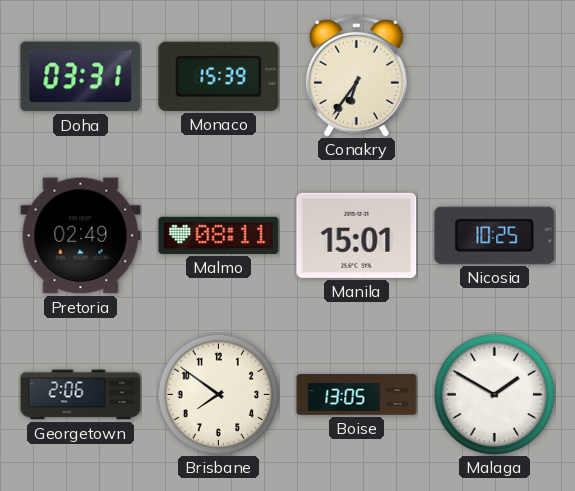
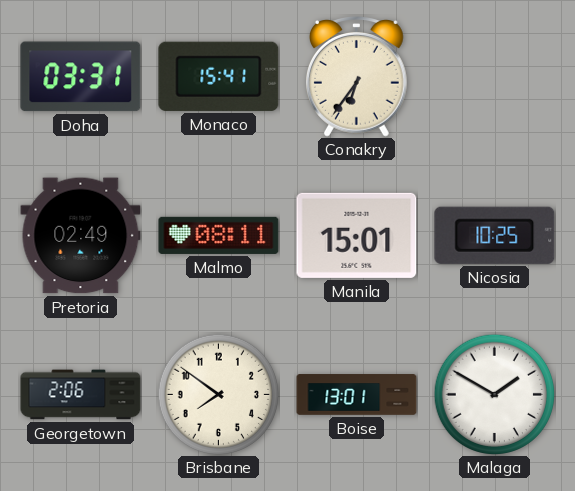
Monaco: 15:39 -> 15:41 (219, 76)
Boise: 13:05 -> 13:01 (357, 395)
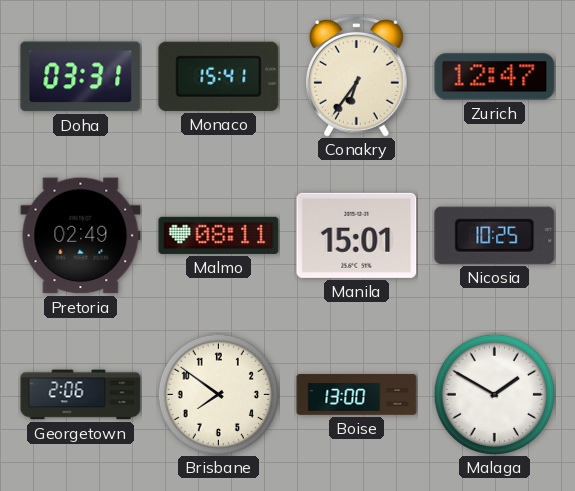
Zurich: none -> 12:47 (495, 77)
Boise: 13:01 -> 13:00 (357, 395)
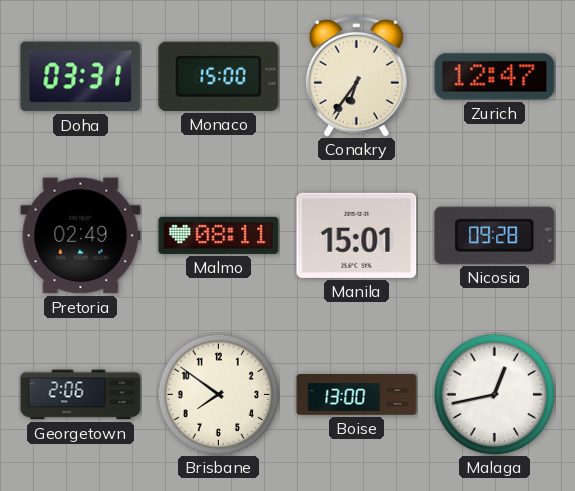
Monaco: 15:41 -> 15:00 (219, 76)
Nicosia: 10:25 -> 09:28 (495, 235)
Malaga: 1:50 -> 12:43 (494, 394)
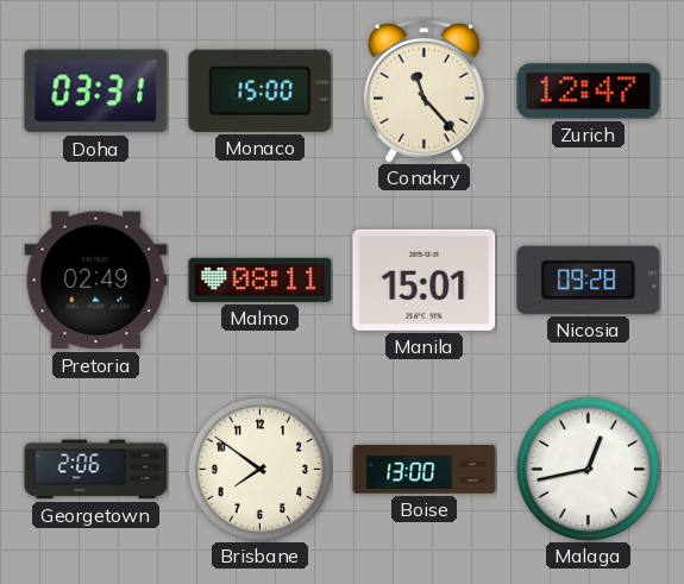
Conakry: 6:36 -> 11:23 (425, 92)
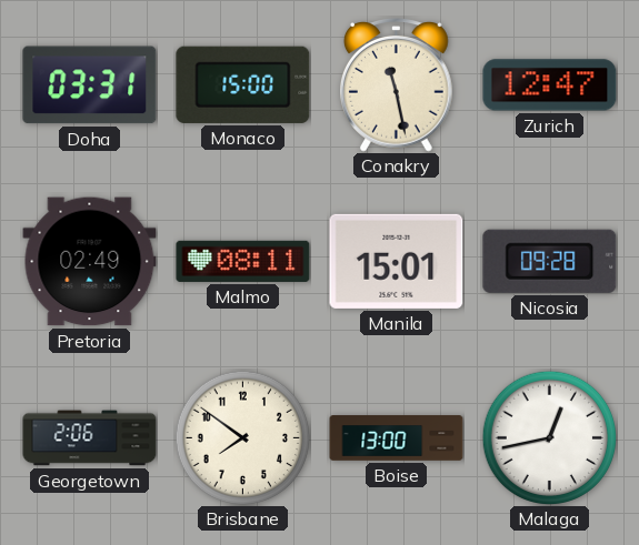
Conakry: 11:23 -> 11:28 (397, 85)
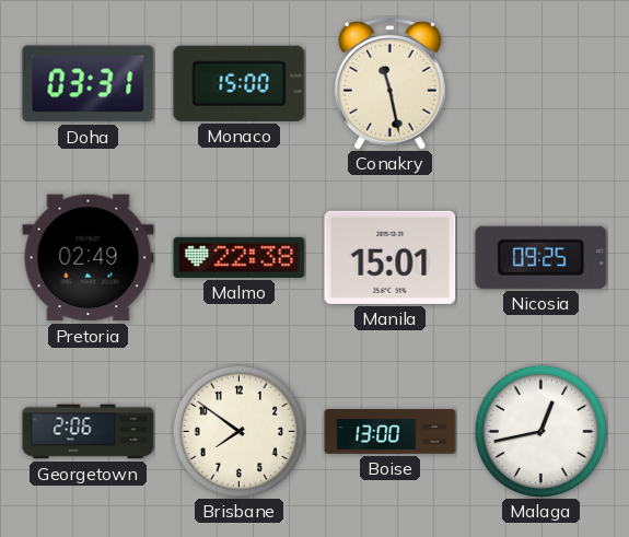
Zurich: 12:47 -> none (550, 85)
Malmo: 08:11 -> 22:38 (240, 257)
Nicosia: 09:28 -> 09:25 (541, 257)
